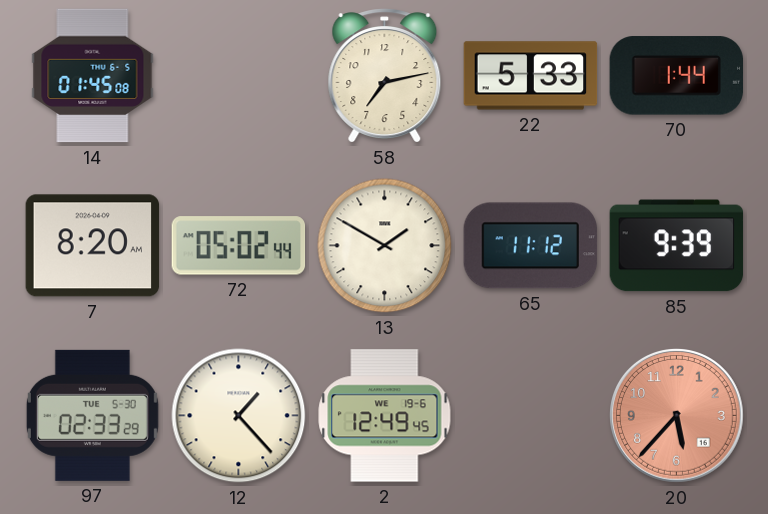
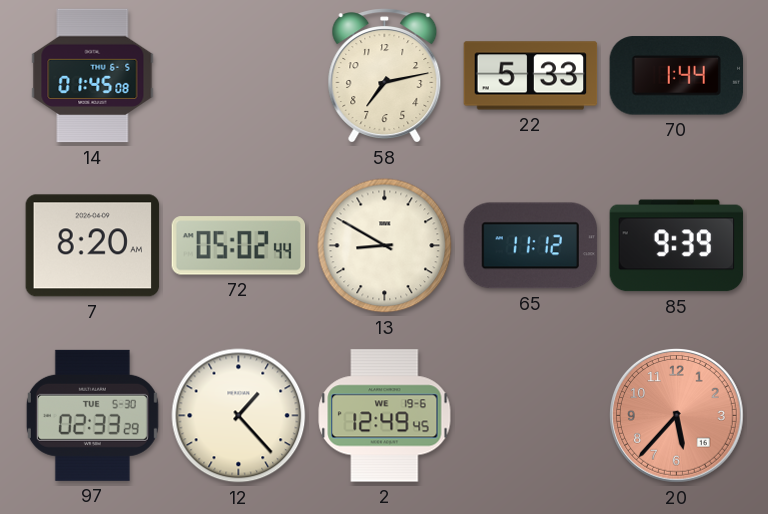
13: 1:50 -> 8:50 (385, 246)
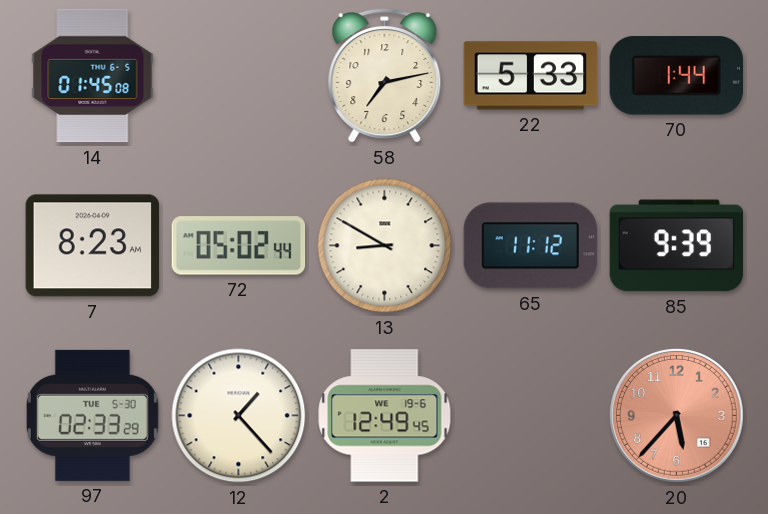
7: 8:20 -> 8:23 (93, 246)
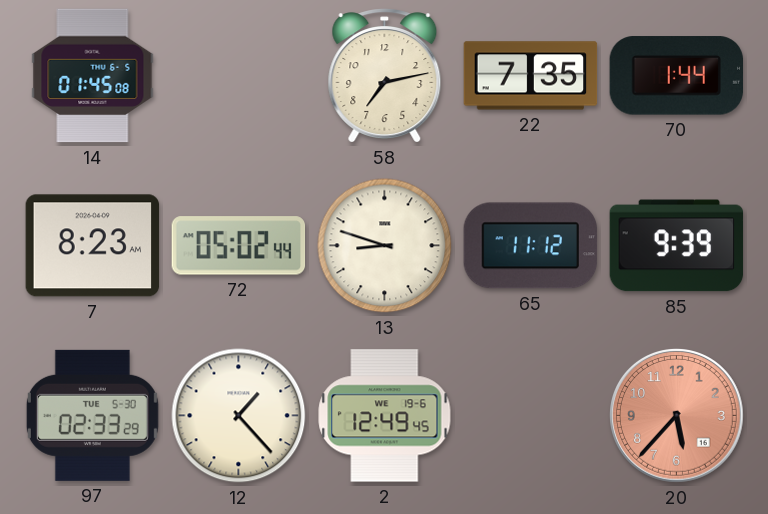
22: 5:33 -> 7:35 (531, 76)
13: 8:50 -> 8:48 (385, 246)
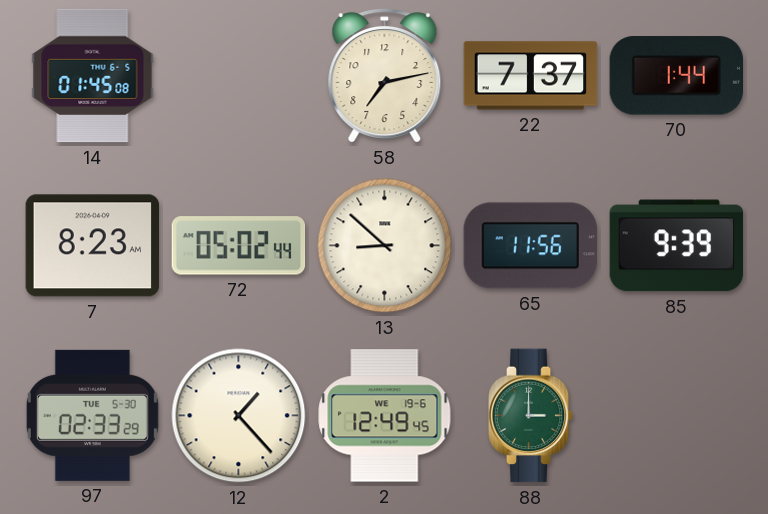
22: 7:35 -> 7:37 (531, 76)
13: 8:48 -> 8:52 (385, 246)
65: 11:12 -> 11:56 (531, 246)
88: none -> 3:00 (531, 416)
20: 5:37 -> none (677, 416)
